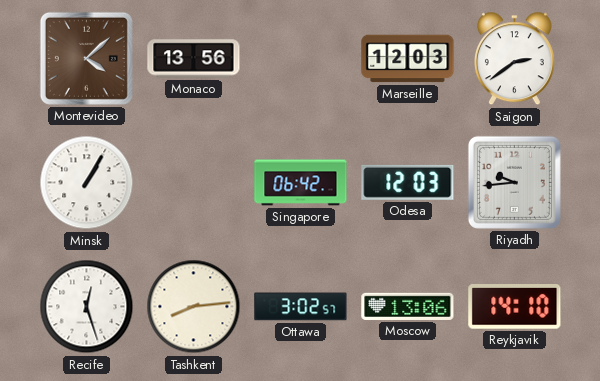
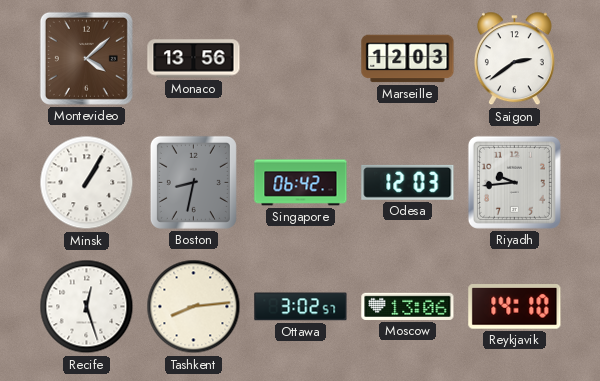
Boston: none -> 8:32 (193, 182)
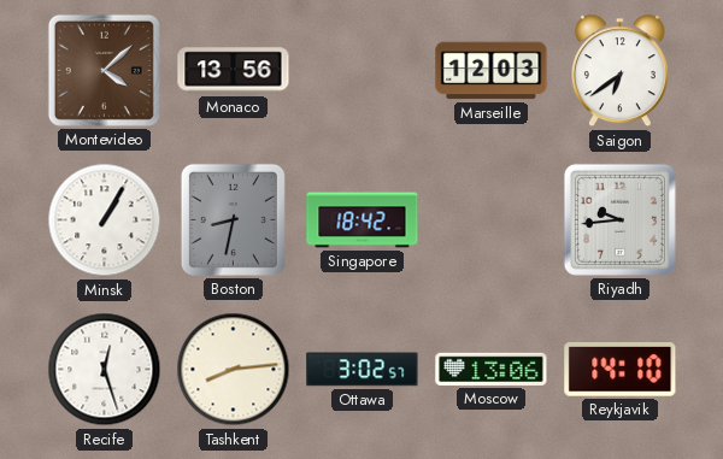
Saigon: 2:39 -> 6:39 (619, 71)
Singapore: 06:42 -> 18:42 (363, 220)
Odesa: 12:03 -> none (408, 182)
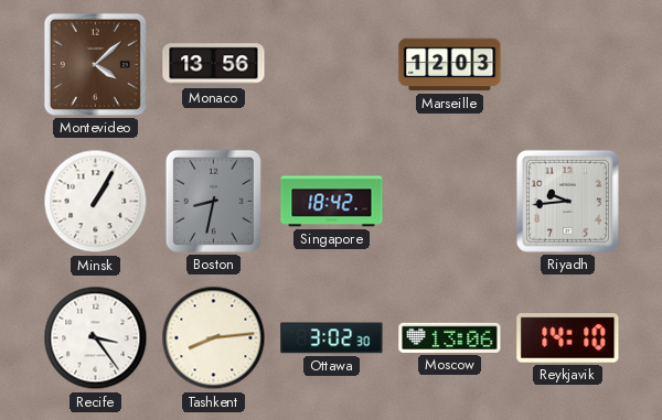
Saigon: 6:39 -> none (619, 71)
Recife: 12:27 -> 3:24 (96, 338)
Ottawa: 3:02:57 -> 3:02:30 (332, 338)
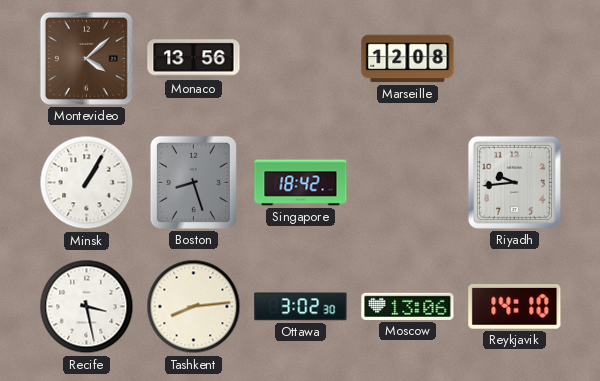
Marseille: 12:03 -> 12:08 (408, 59)
Boston: 8:32 -> 8:27 (193, 182)
Recife: 3:24 -> 3:28 (87, 307)
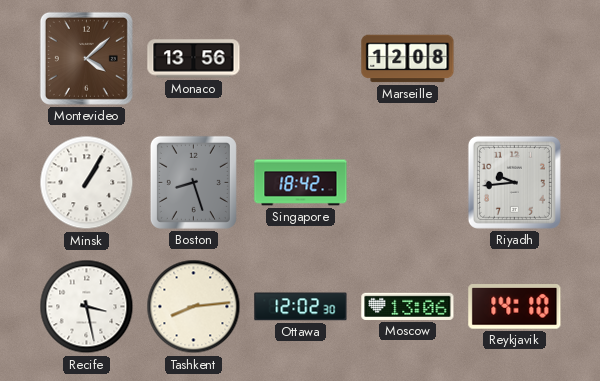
Ottawa: 3:02 -> 12:02 (301, 307)
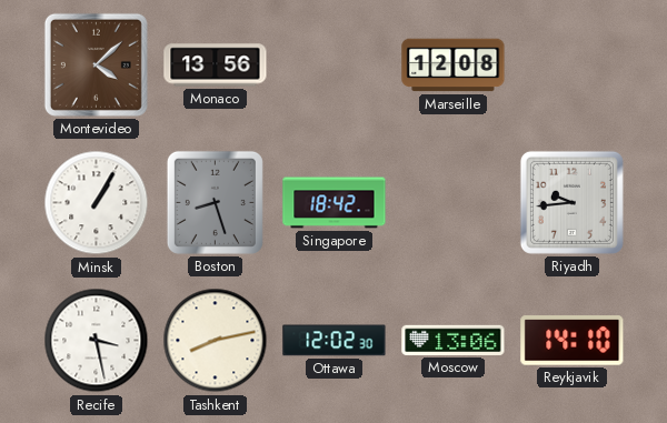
Tashkent: 8:14 -> 8:13 (216, 341)
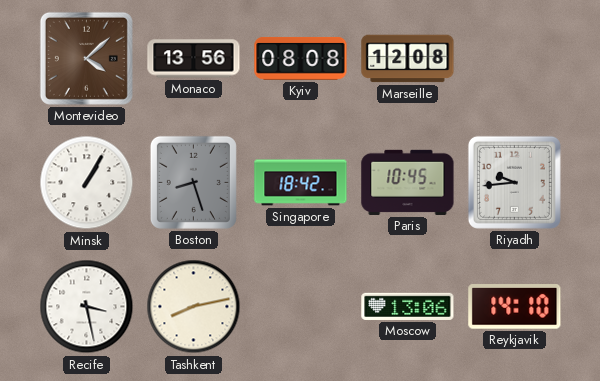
Kyiv: none -> 08:08 (301, 58)
Paris: none -> 10:45 (408, 182)
Ottawa: 12:02 -> none (335, 341)
